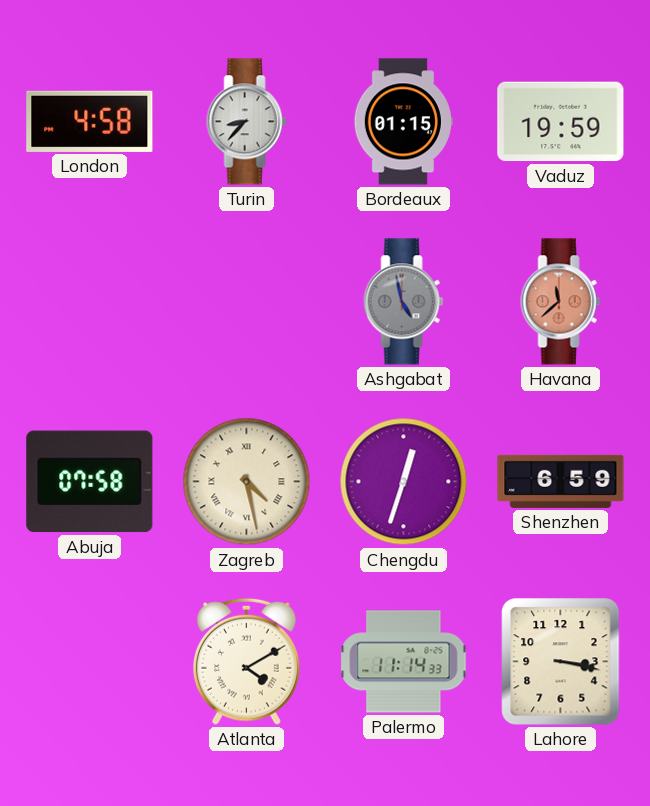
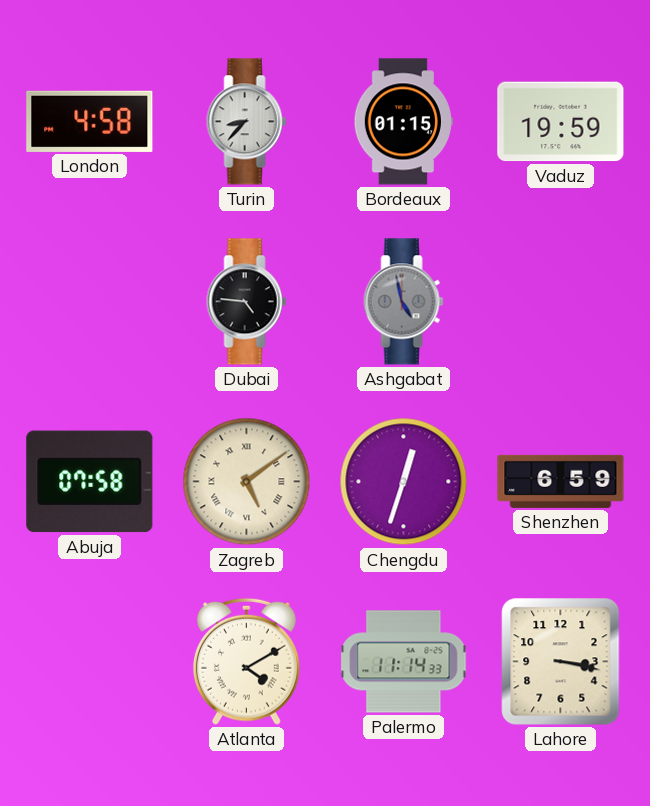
Dubai: none -> 4:46 (247, 302)
Havana: 11:38 -> none (561, 302)
Zagreb: 4:28 -> 5:09 (247, 482)
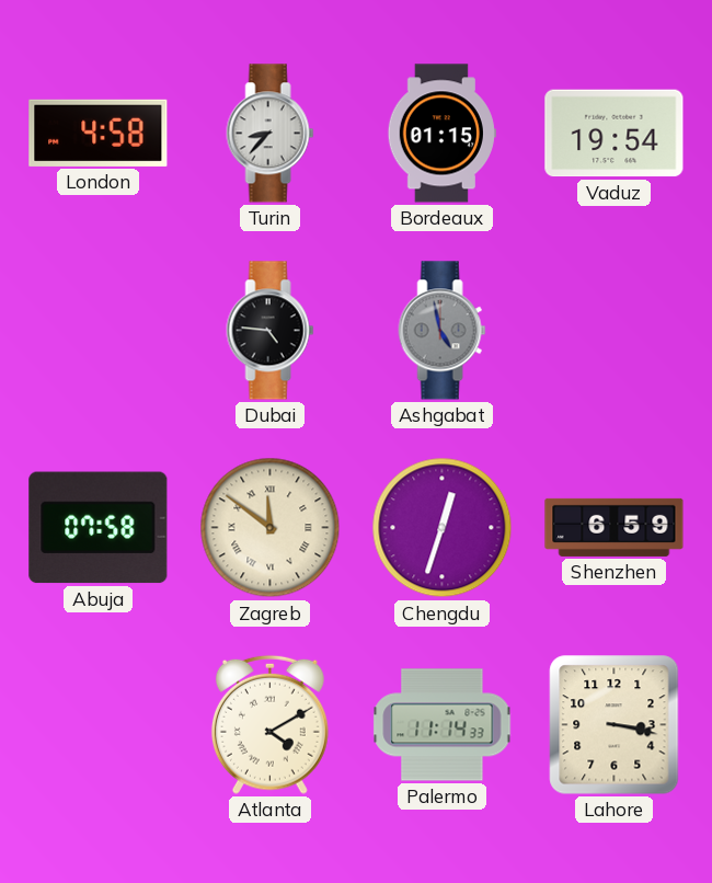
Vaduz: 19:59 -> 19:54 (615, 134)
Zagreb: 5:09 -> 11:51 (271, 528)
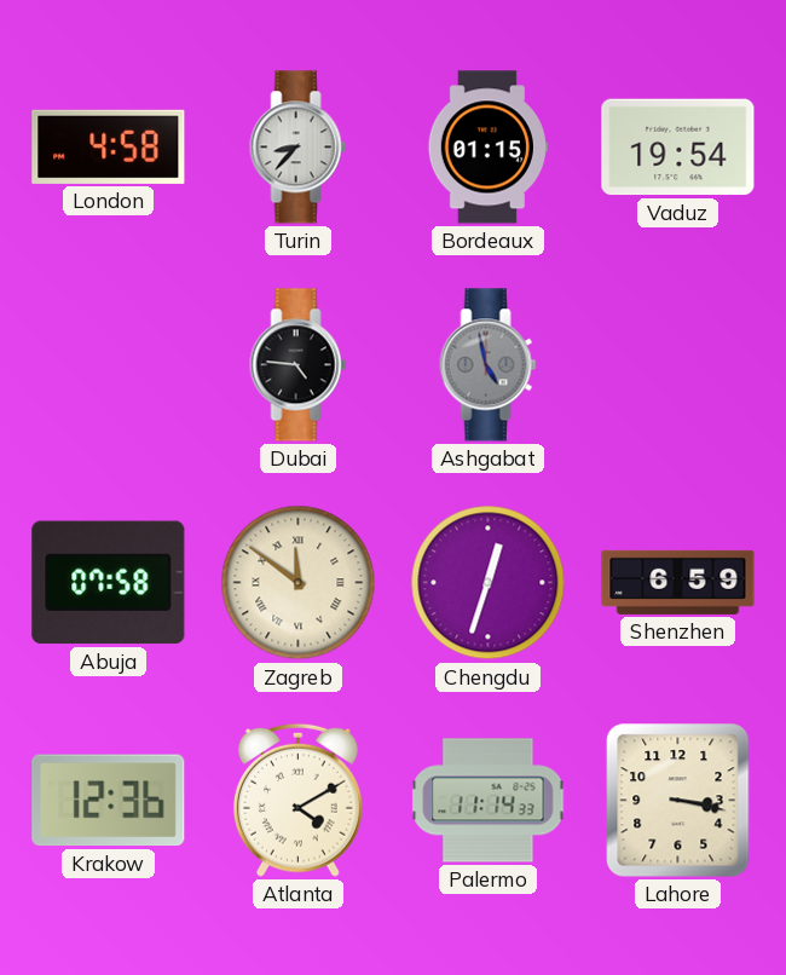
Krakow: none -> 12:36 (109, 801)
